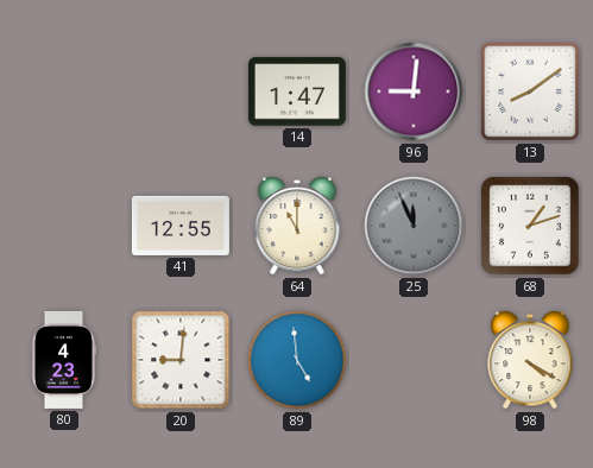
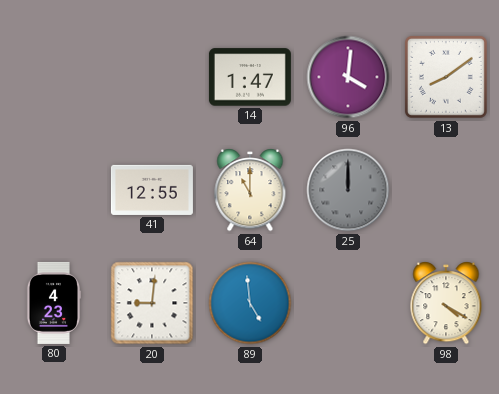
96: 9:01 -> 4:01 (348, 77)
25: 11:56 -> 12:00 (348, 190)
68: 1:12 -> none (530, 226)
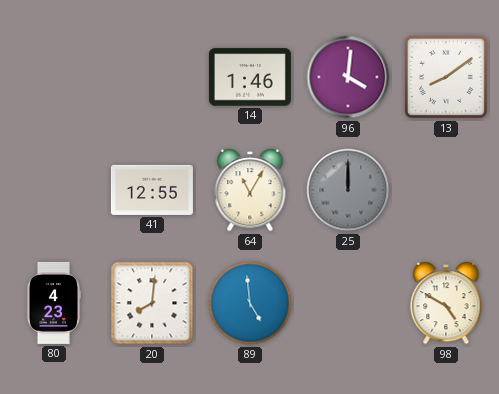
14: 1:47 -> 1:46 (250, 77)
64: 11:00 -> 11:05 (250, 190)
20: 9:01 -> 8:01 (152, 303)
98: 4:20 -> 4:50 (446, 303)
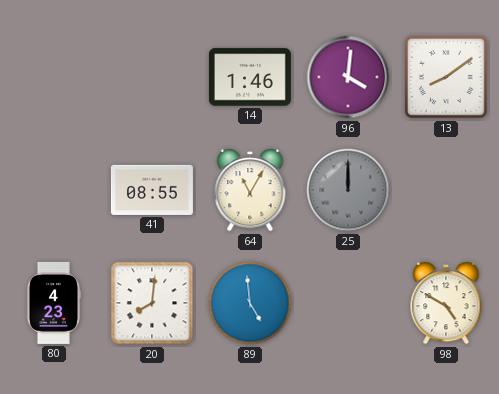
41: 12:55 -> 08:55 (152, 190)
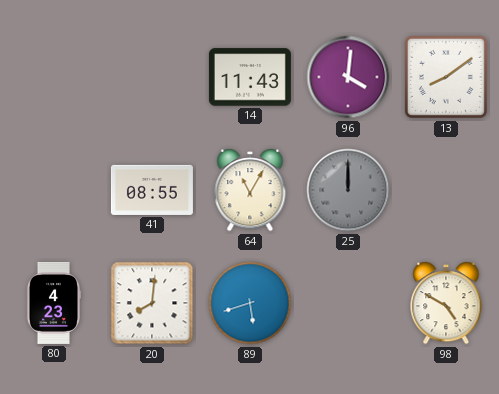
14: 1:46 -> 11:43 (250, 77)
89: 4:59 -> 5:42 (250, 303)
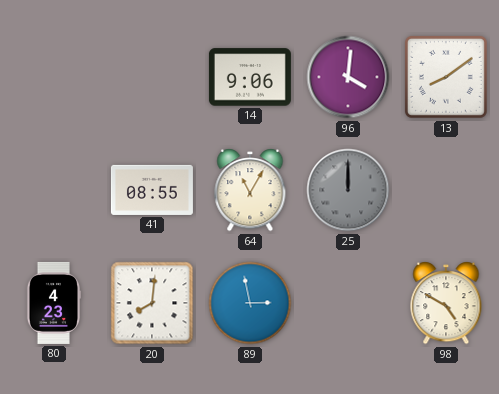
14: 11:43 -> 9:06 (250, 77)
89: 5:42 -> 2:58 (250, 303)
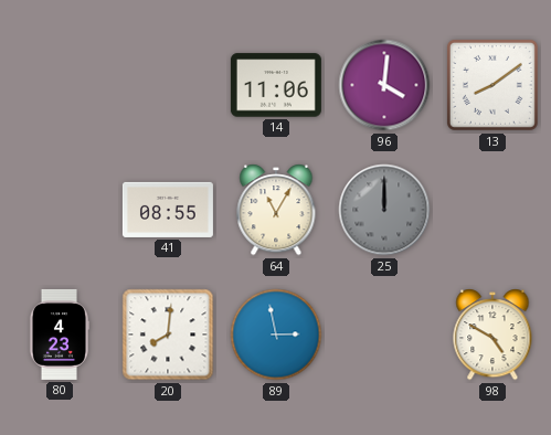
14: 9:06 -> 11:06 (276, 85)
